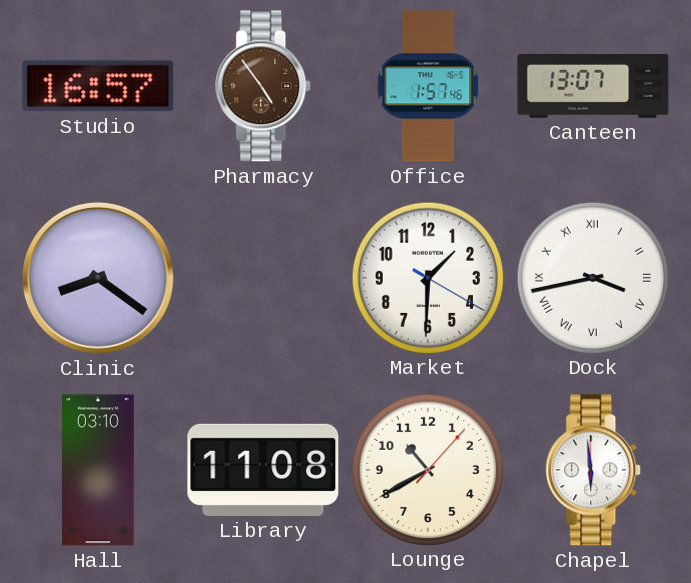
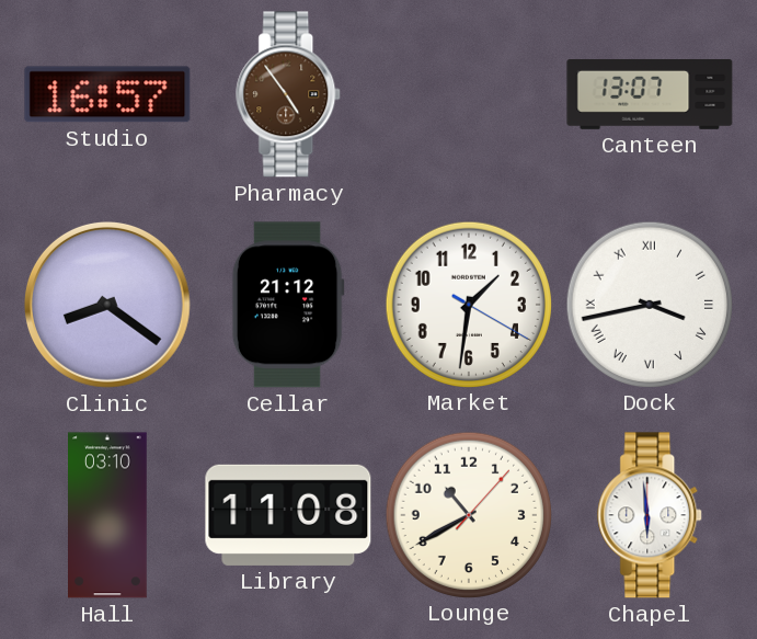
Office: 1:57 -> none (428, 86)
Cellar: none -> 21:12 (288, 305)
Market: 1:30 -> 1:31 (468, 304)
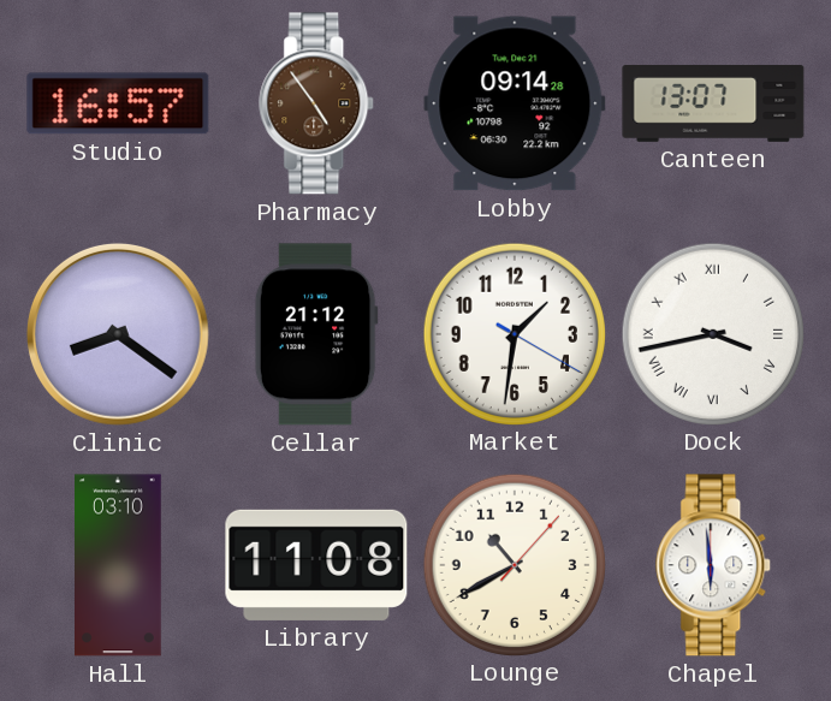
Lobby: none -> 09:14 (515, 103)
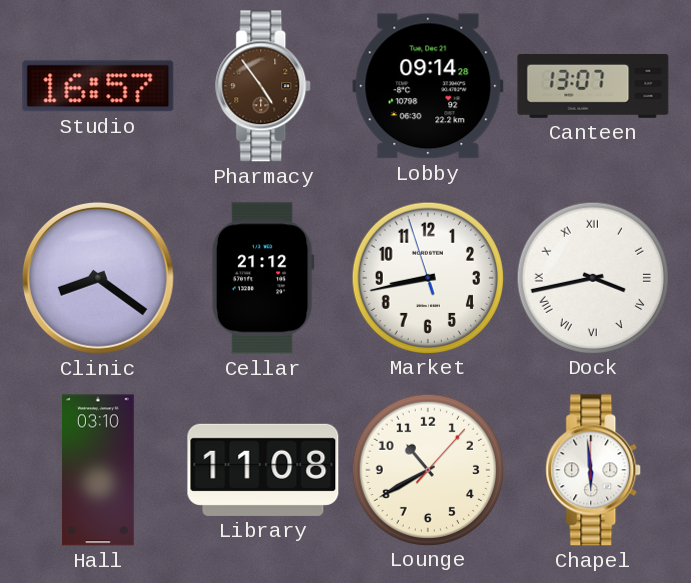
Market: 1:31 -> 8:42 (427, 277)
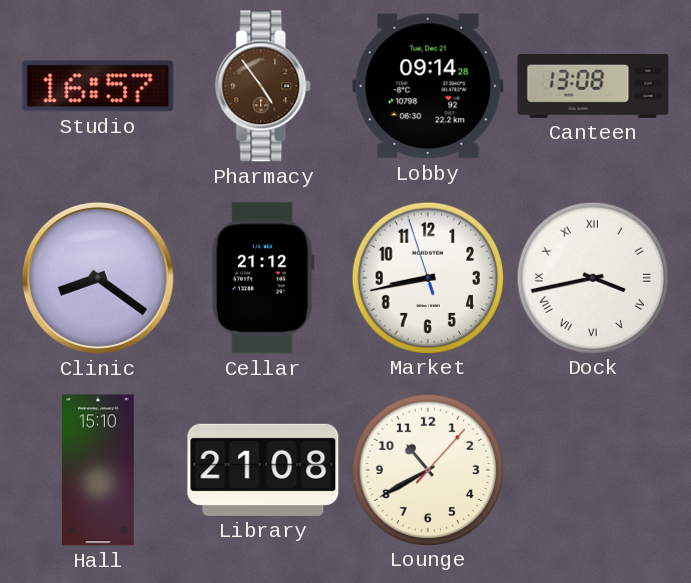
Canteen: 13:07 -> 13:08 (593, 86)
Hall: 03:10 -> 15:10 (99, 470)
Library: 11:08 -> 21:08 (263, 470)
Chapel: 5:59 -> none (594, 470)
